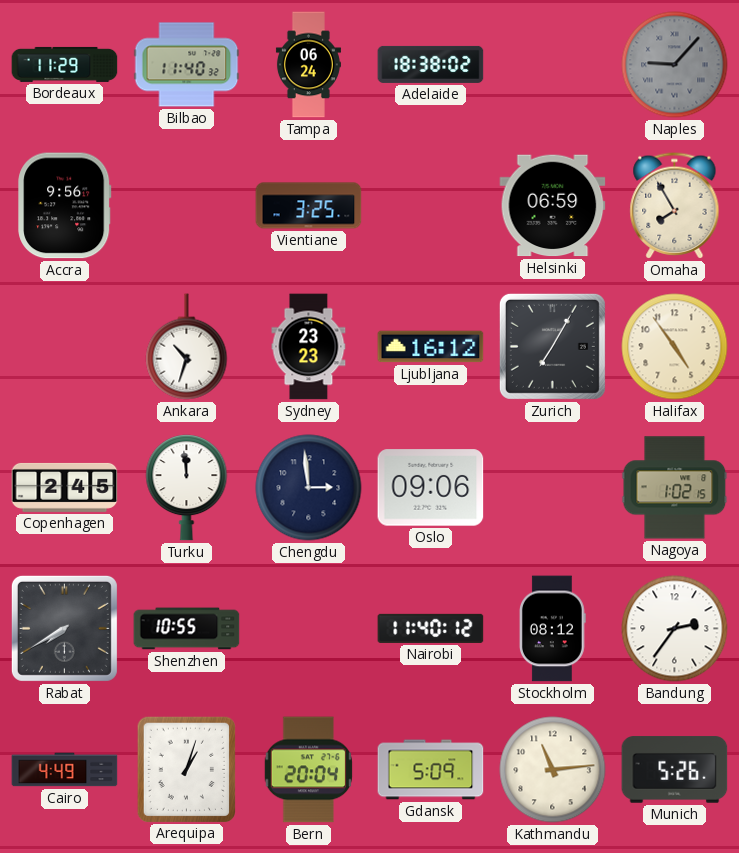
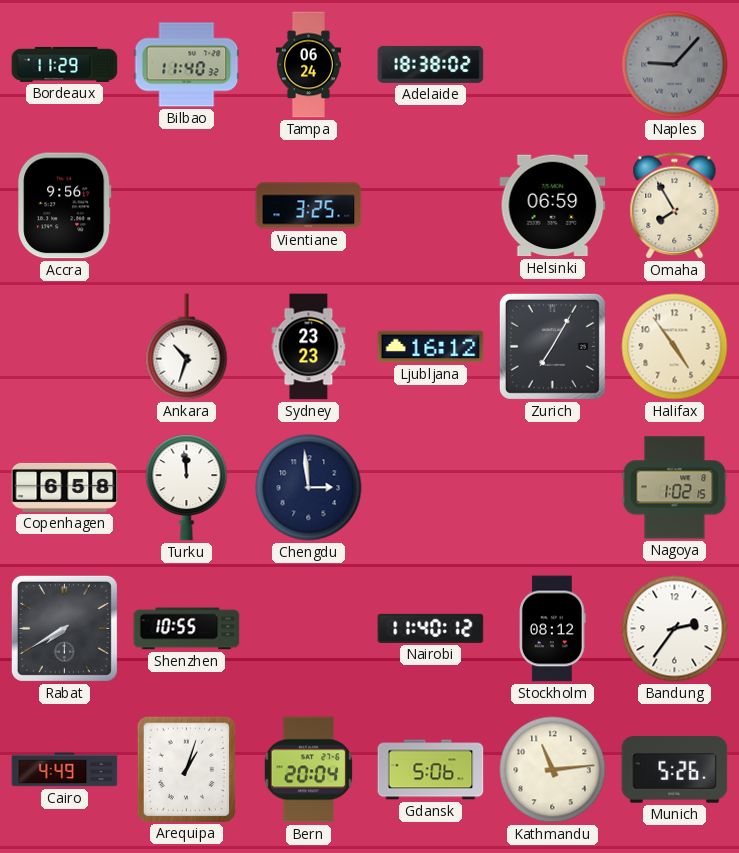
Copenhagen: 2:45 -> 6:58 (65, 487)
Oslo: 09:06 -> none (431, 488)
Gdansk: 5:09 -> 5:06 (431, 770)
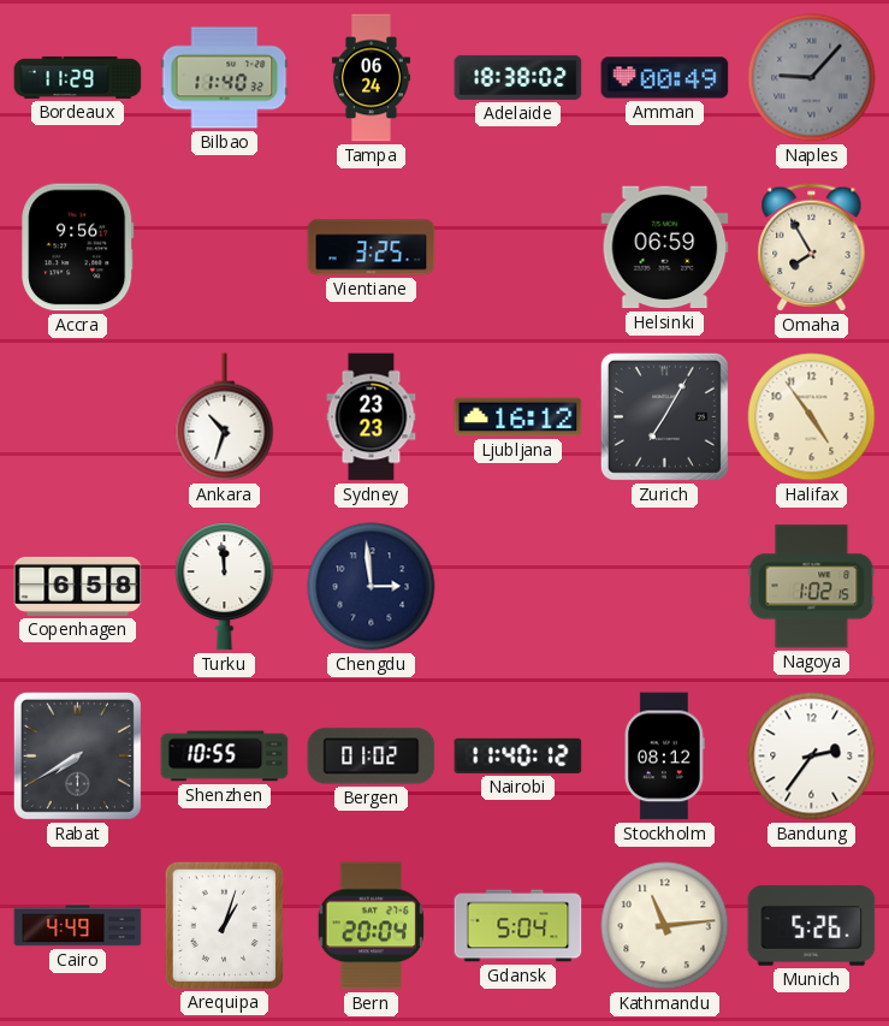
Amman: none -> 00:49 (665, 78)
Bergen: none -> 01:02 (372, 757)
Gdansk: 5:06 -> 5:04 (518, 926)
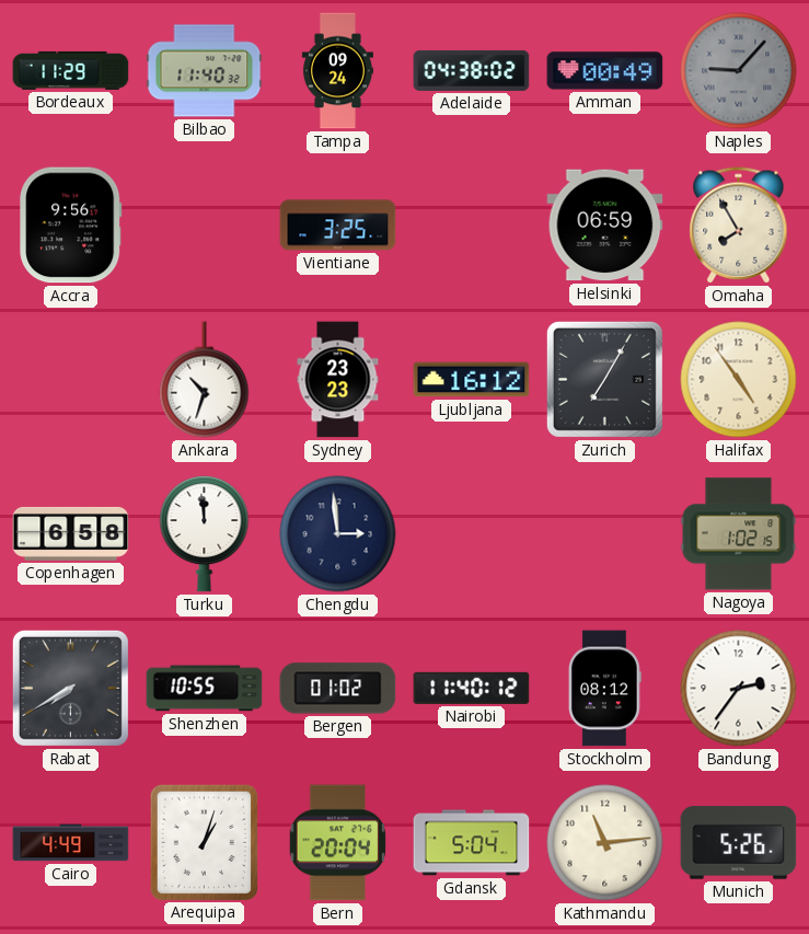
Tampa: 06:24 -> 09:24 (337, 71)
Adelaide: 18:38 -> 04:38 (472, 70)
